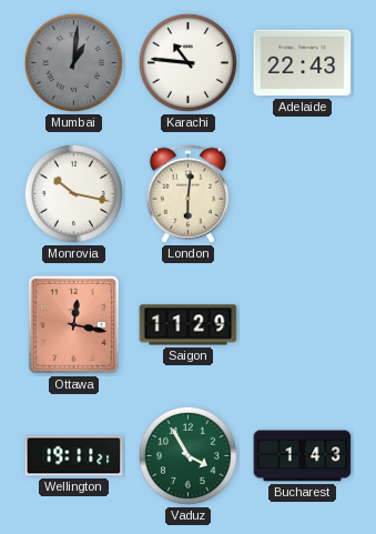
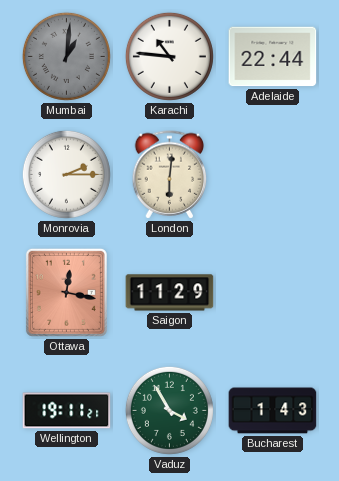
Adelaide: 22:43 -> 22:44 (273, 57)
Monrovia: 10:17 -> 2:15 (66, 174)
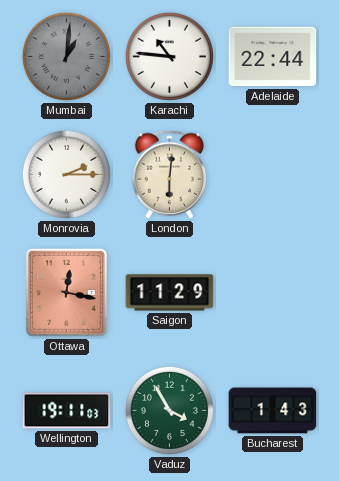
Wellington: 19:11:21 -> 19:11:03 (67, 411)
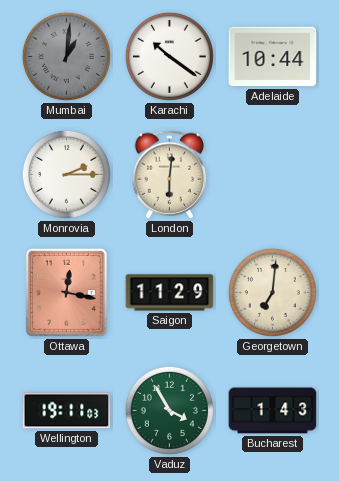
Karachi: 10:46 -> 10:21 (169, 56)
Adelaide: 22:44 -> 10:44 (273, 57)
Georgetown: none -> 7:01 (272, 292)
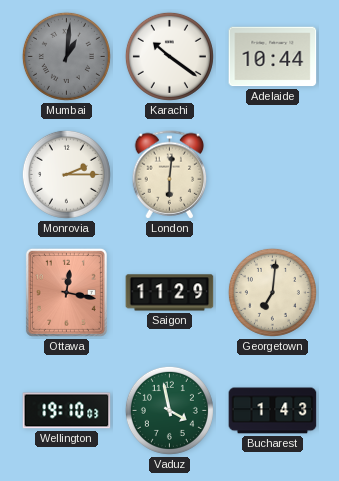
Wellington: 19:11 -> 19:10 (67, 411)
Vaduz: 3:55 -> 3:58 (169, 410)
